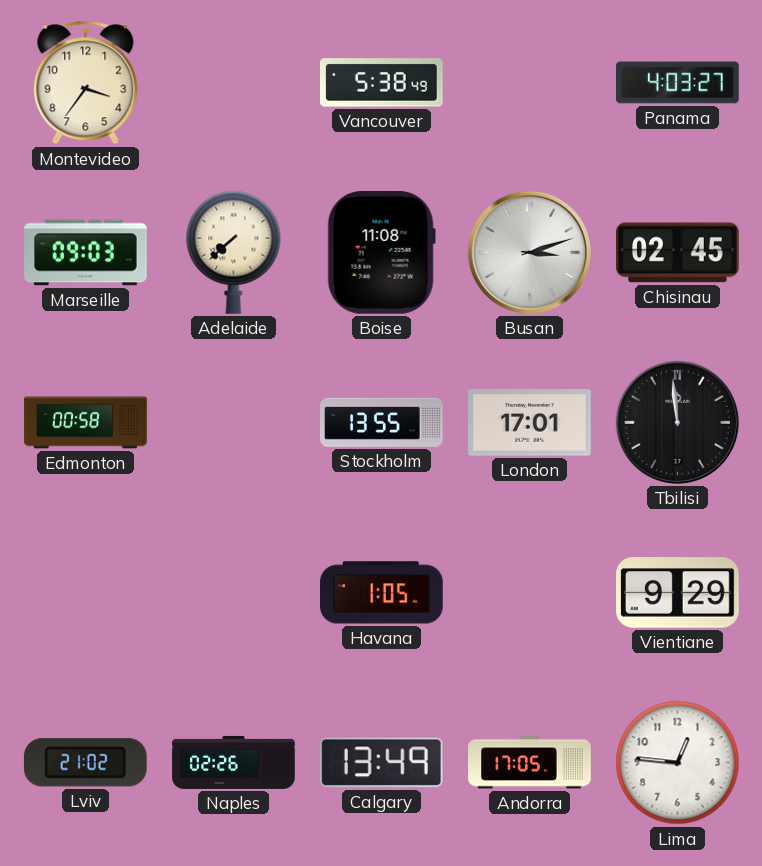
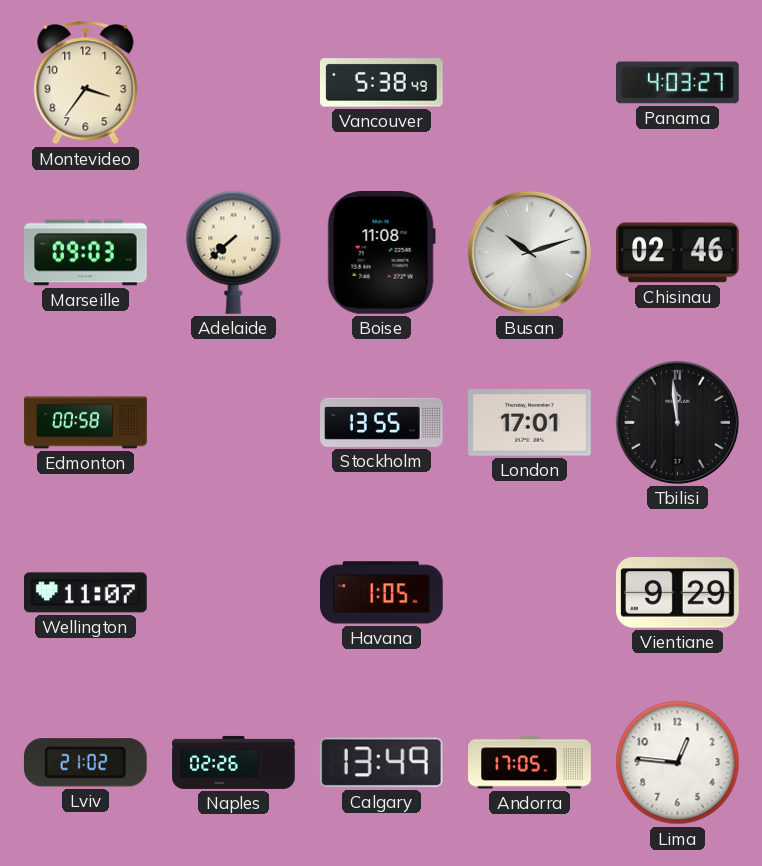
Busan: 3:12 -> 10:12 (529, 252)
Chisinau: 02:45 -> 02:46 (678, 253)
Wellington: none -> 11:07 (86, 593)
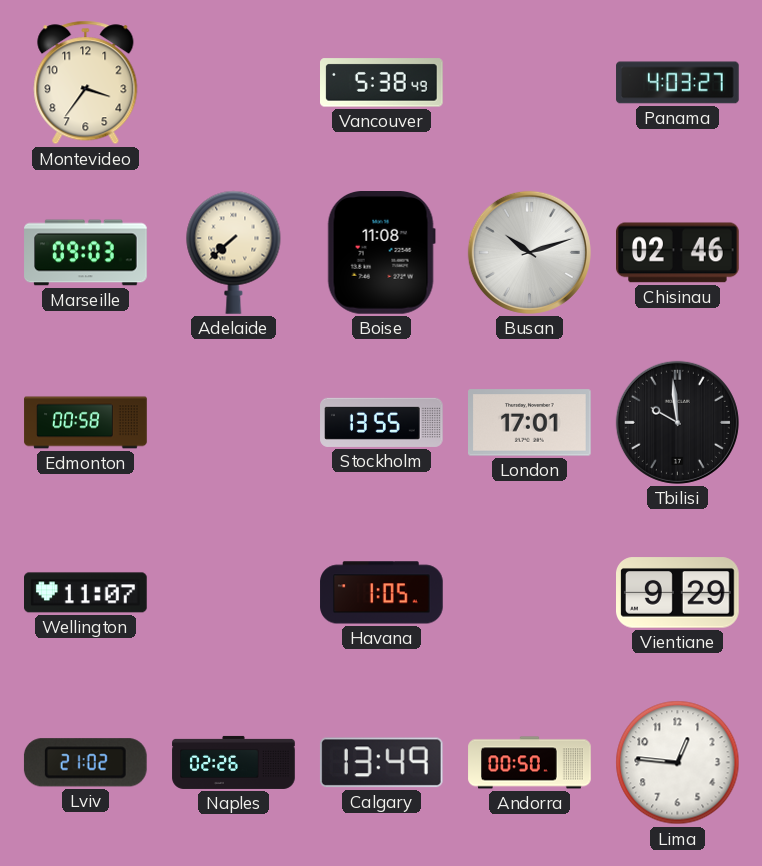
Tbilisi: 11:59 -> 9:59 (677, 422)
Andorra: 17:05 -> 00:50 (530, 763)
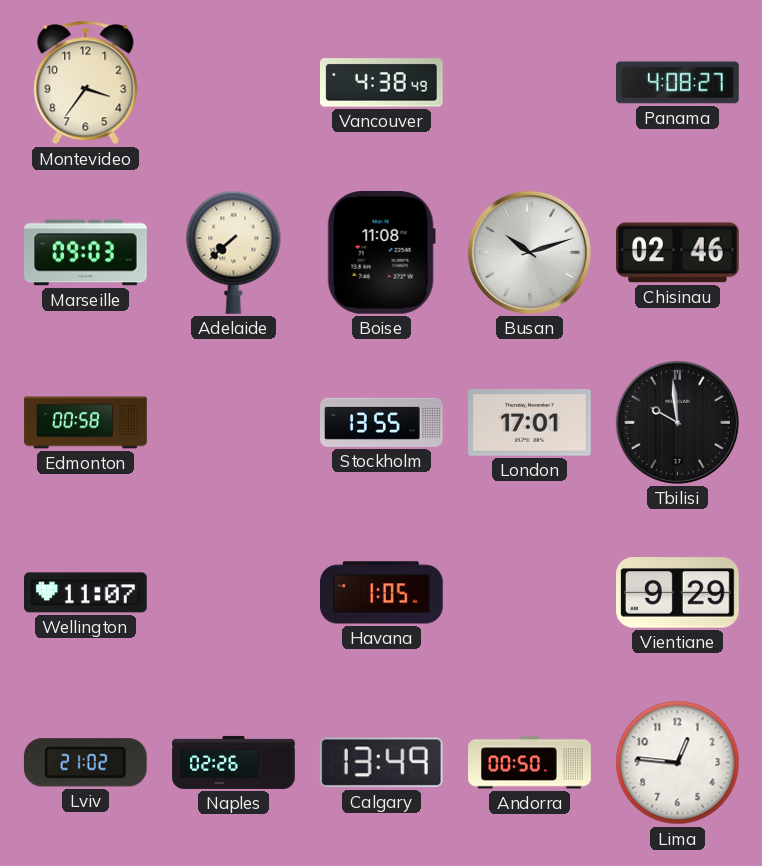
Vancouver: 5:38 -> 4:38 (382, 83)
Panama: 4:03 -> 4:08 (678, 83)
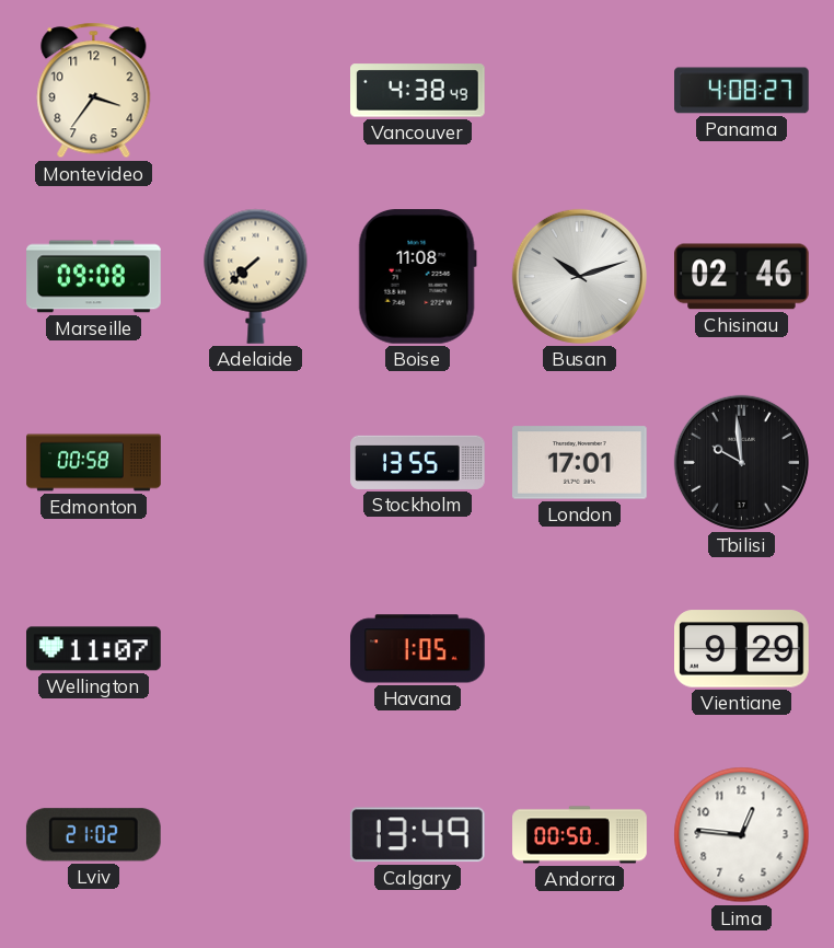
Marseille: 09:03 -> 09:08 (94, 277)
Naples: 02:26 -> none (234, 762)
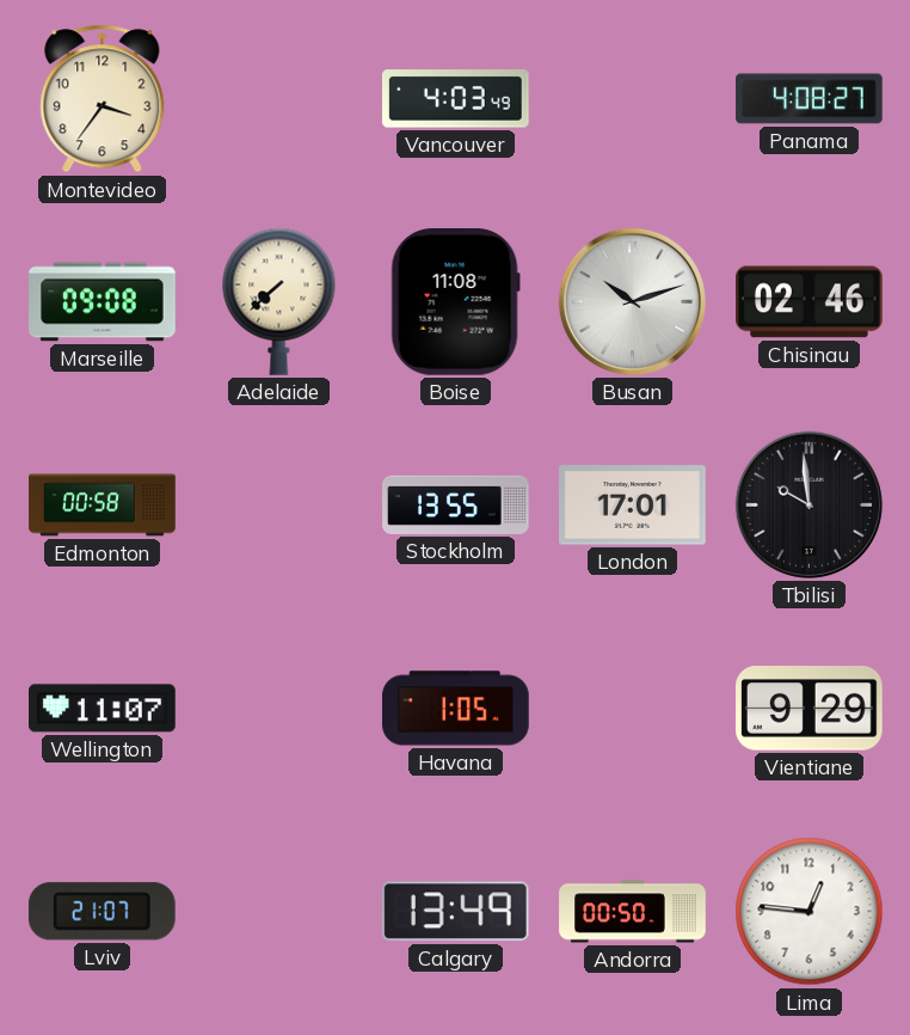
Vancouver: 4:38 -> 4:03 (456, 99)
Lviv: 21:02 -> 21:07 (102, 912)
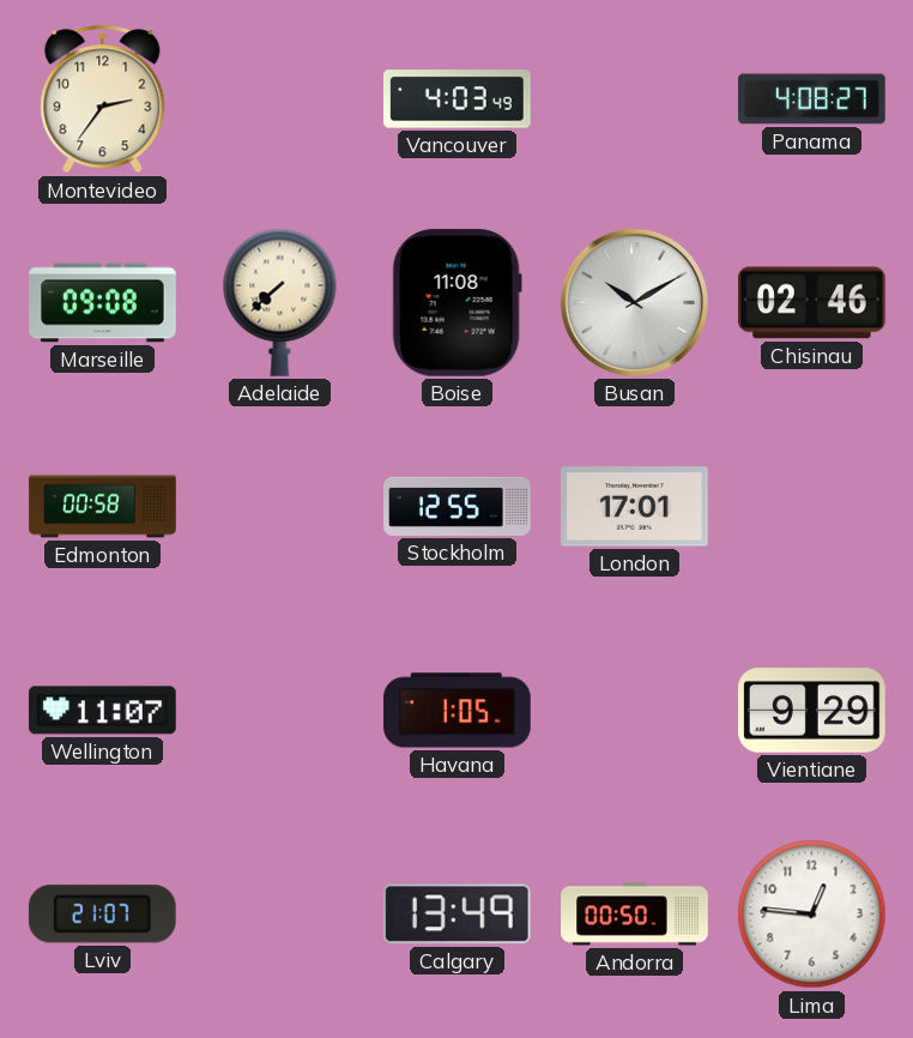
Montevideo: 3:36 -> 2:36 (103, 99)
Busan: 10:12 -> 10:10 (634, 302)
Stockholm: 13:55 -> 12:55 (458, 506)
Tbilisi: 9:59 -> none (808, 504)
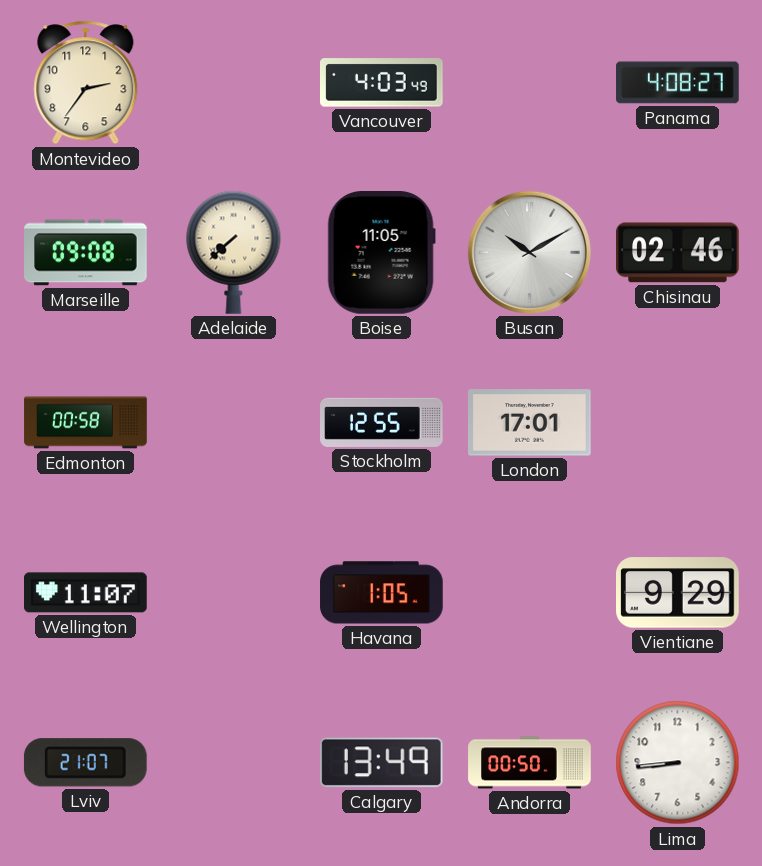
Boise: 11:08 -> 11:05 (381, 253)
Lima: 12:46 -> 8:44 (678, 763)
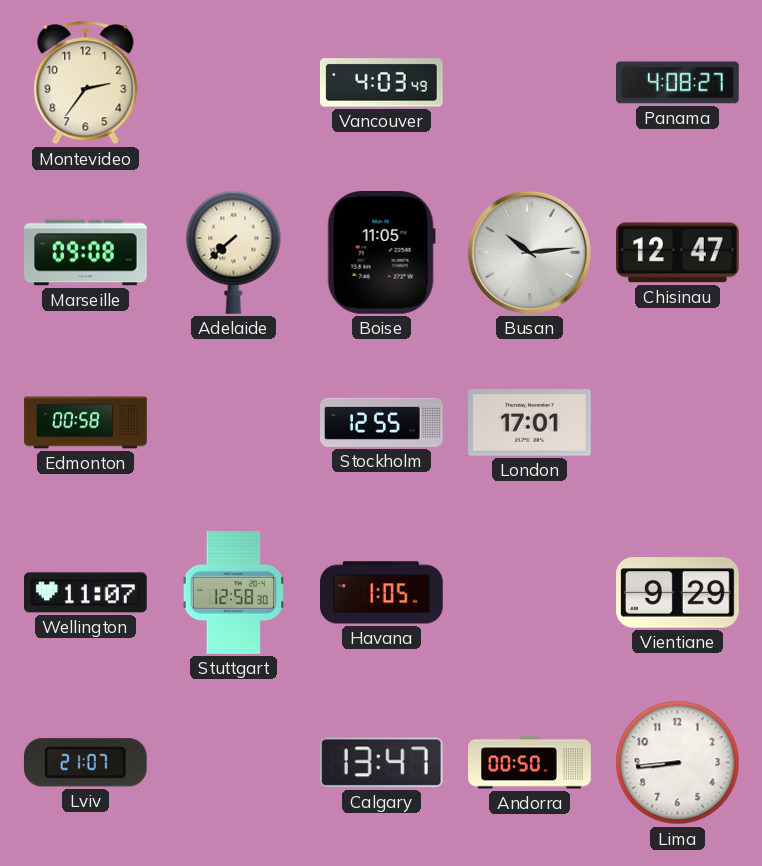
Busan: 10:10 -> 10:14 (529, 252)
Chisinau: 02:46 -> 12:47 (678, 253)
Stuttgart: none -> 12:58 (234, 593)
Calgary: 13:49 -> 13:47 (381, 763)
